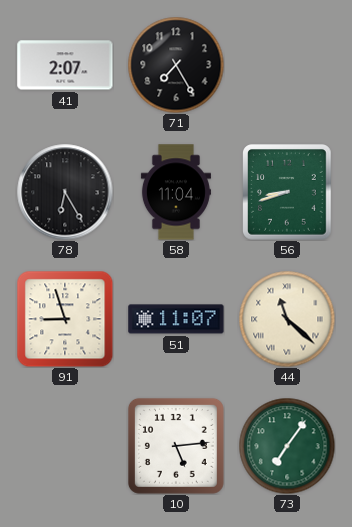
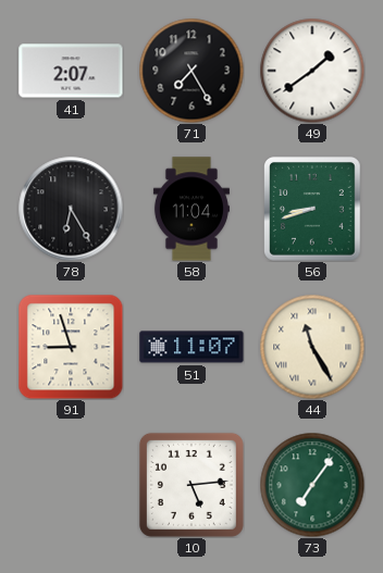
49: none -> 1:39 (312, 71)
44: 11:22 -> 11:25 (312, 347)
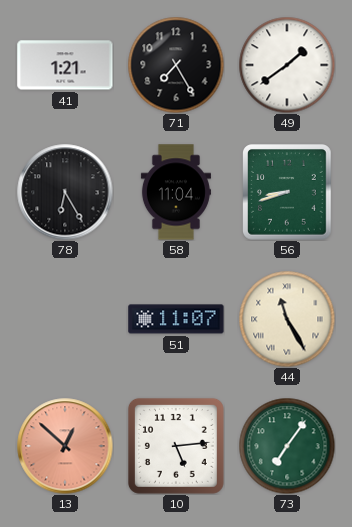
41: 2:07 -> 1:21 (65, 65)
91: 8:57 -> none (71, 347)
13: none -> 12:52 (65, 446)
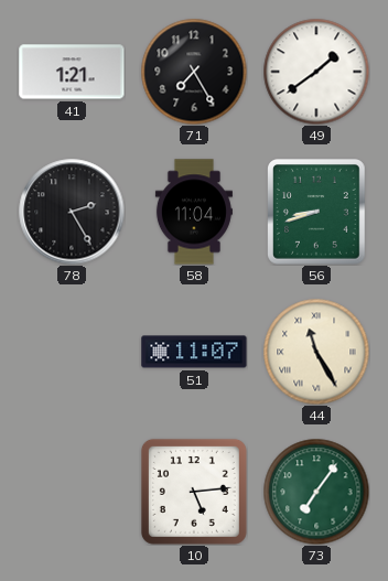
78: 6:25 -> 2:25 (72, 212)
13: 12:52 -> none (65, 446)
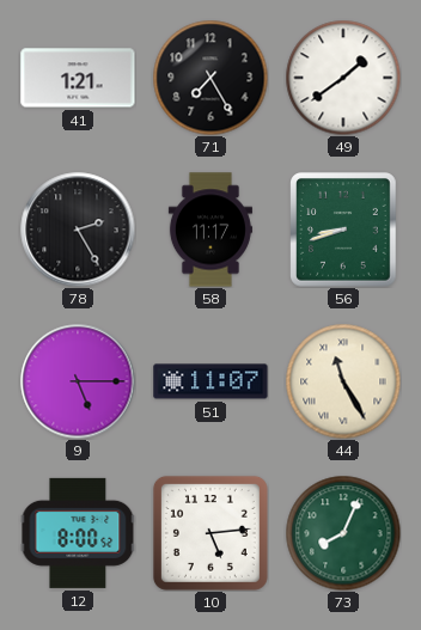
58: 11:04 -> 11:17 (210, 230)
9: none -> 5:15 (78, 381)
12: none -> 8:00 (78, 533)
73: 7:06 -> 8:04 (343, 533)
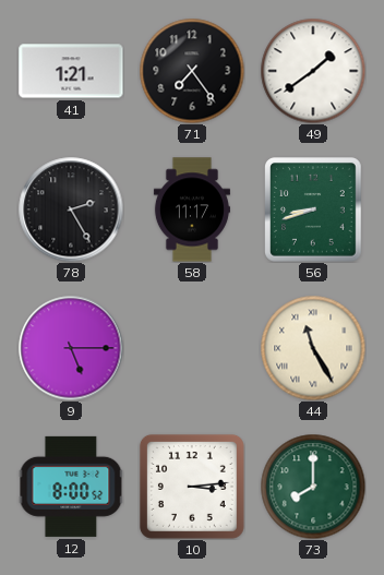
71: 7:25 -> 7:24 (192, 71)
51: 11:07 -> none (210, 381)
10: 5:14 -> 3:14 (192, 487)
73: 8:04 -> 8:00 (313, 487)
